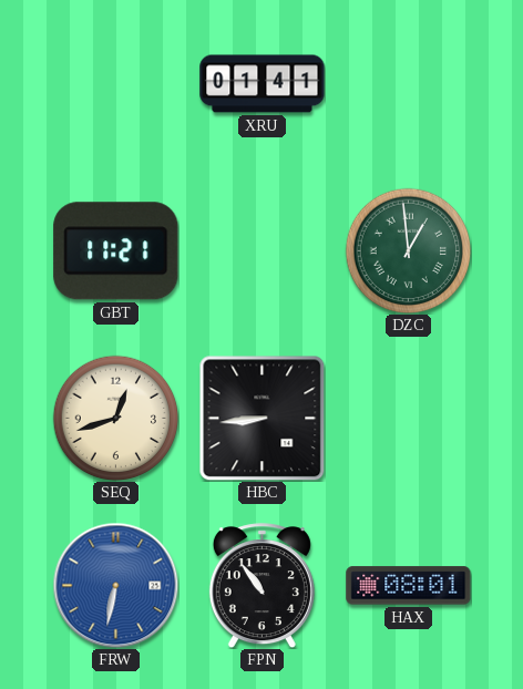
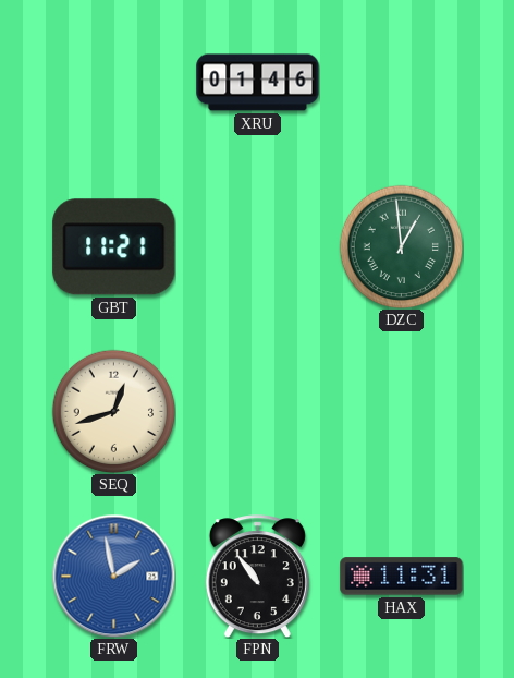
XRU: 01:41 -> 01:46 (258, 83)
HBC: 8:44 -> none (261, 418)
FRW: 6:32 -> 1:58 (113, 576)
HAX: 08:01 -> 11:31 (402, 577)
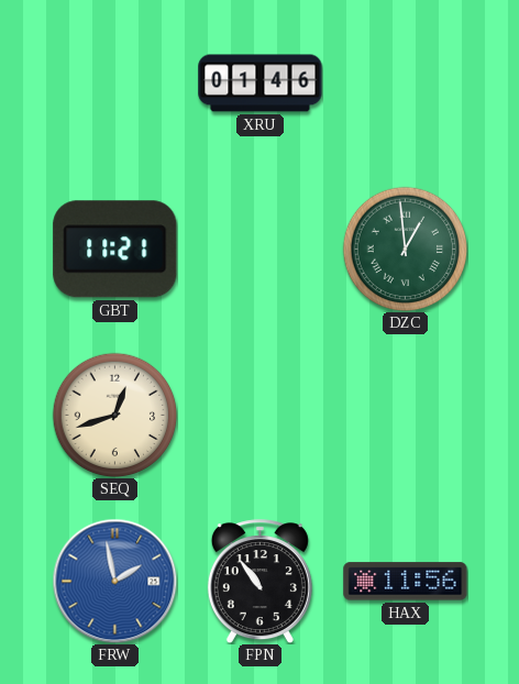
HAX: 11:31 -> 11:56 (406, 582)
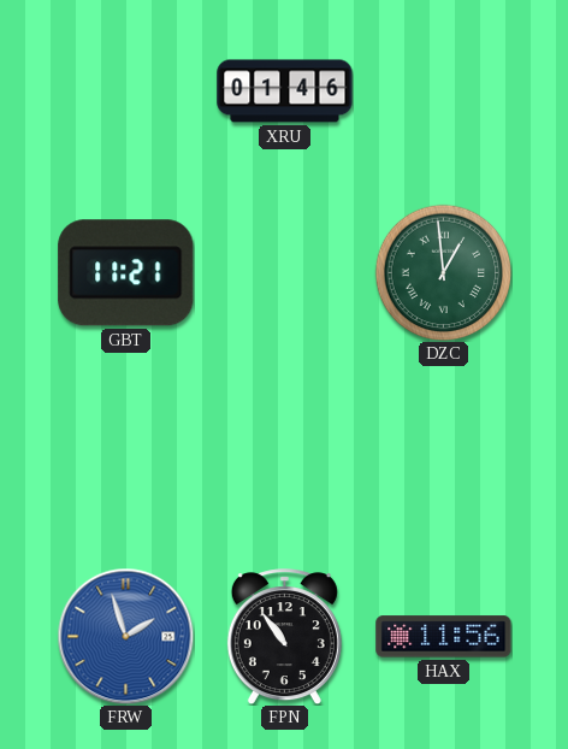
SEQ: 12:42 -> none (114, 415)
FRW: 1:58 -> 1:57 (125, 636)
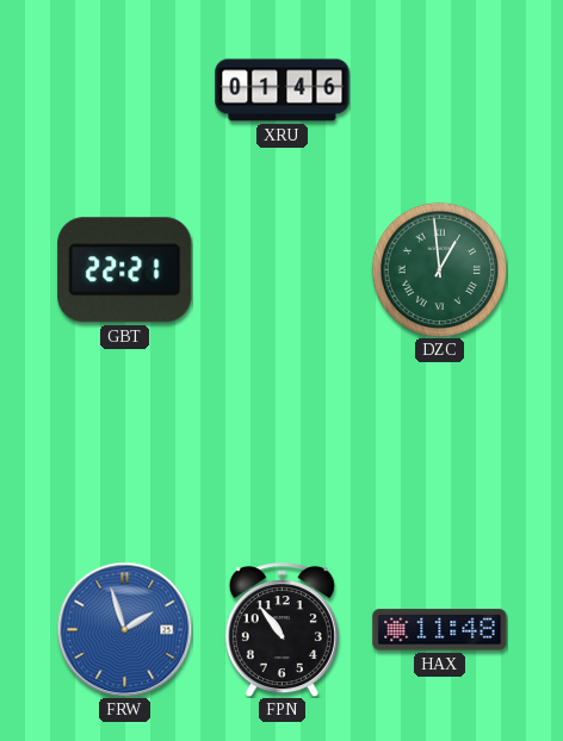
GBT: 11:21 -> 22:21 (125, 270)
HAX: 11:56 -> 11:48 (440, 630)
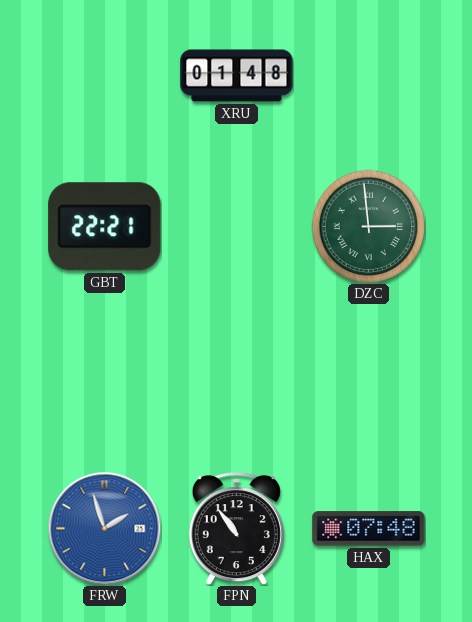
XRU: 01:46 -> 01:48 (237, 76)
DZC: 12:59 -> 2:59 (368, 226)
HAX: 11:48 -> 07:48 (369, 529)
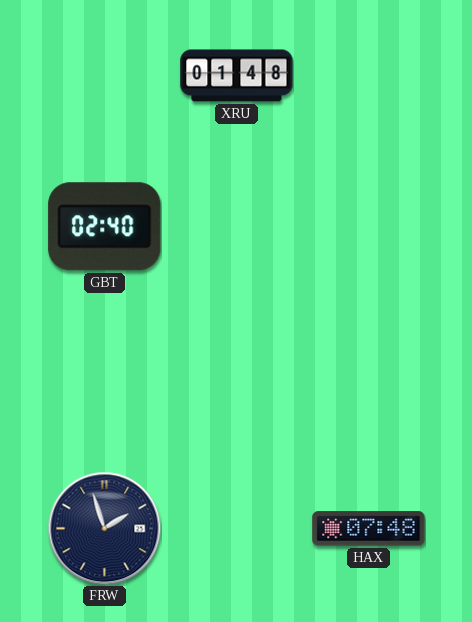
GBT: 22:21 -> 02:40 (105, 227)
DZC: 2:59 -> none (368, 226)
FRW dial: blue -> navy (104, 528)
FPN: 10:54 -> none (236, 529)
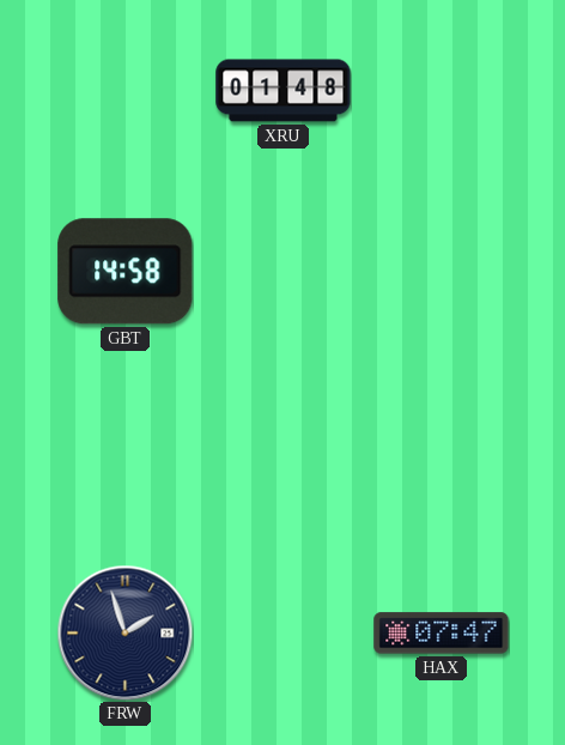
GBT: 02:40 -> 14:58 (126, 272)
HAX: 07:48 -> 07:47 (442, 634)
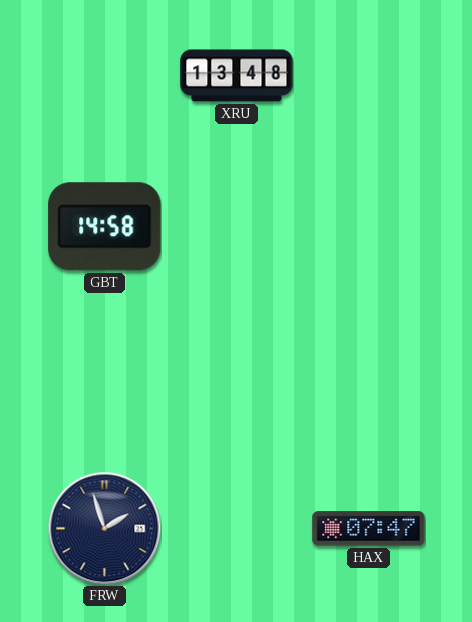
XRU: 01:48 -> 13:48 (237, 76)
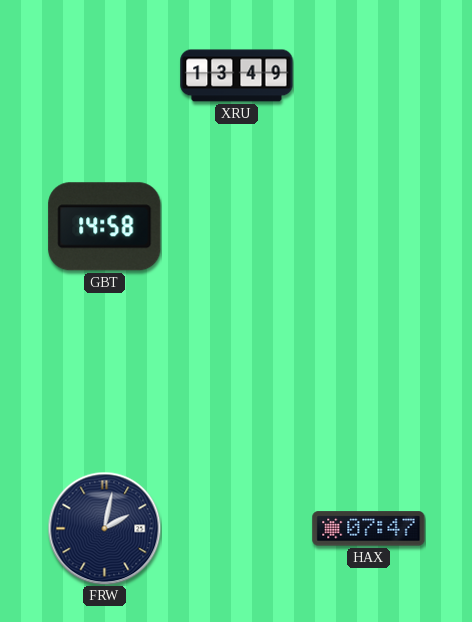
XRU: 13:48 -> 13:49 (237, 76)
FRW: 1:57 -> 2:02 (104, 528)
